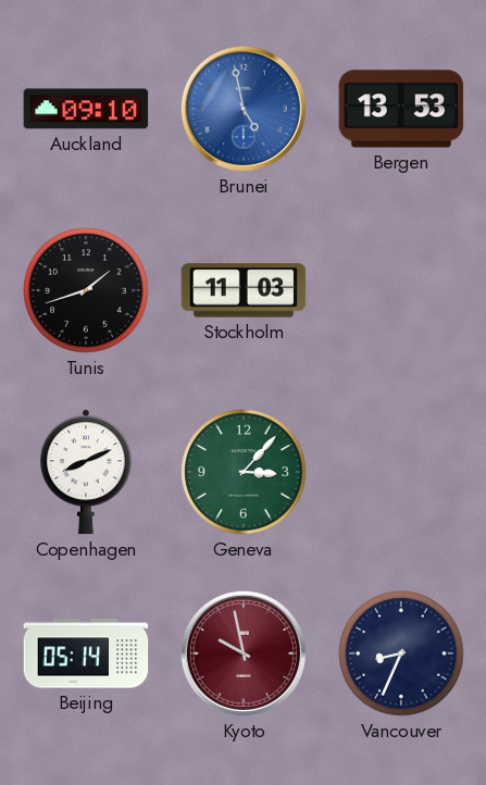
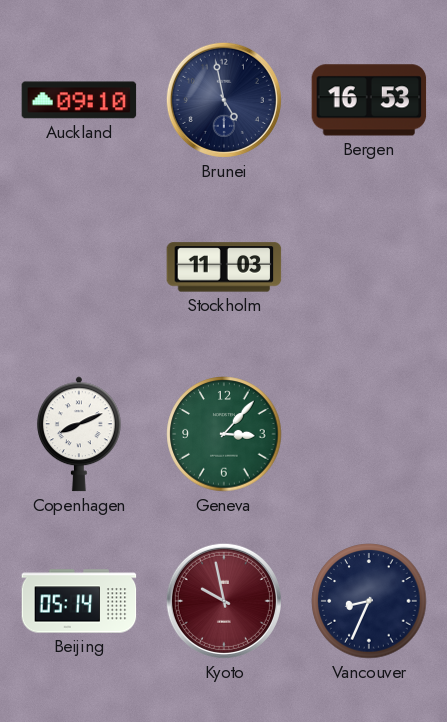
Brunei dial: blue -> navy (224, 100)
Bergen: 13:53 -> 16:53 (369, 100)
Tunis: 1:42 -> none (86, 290)
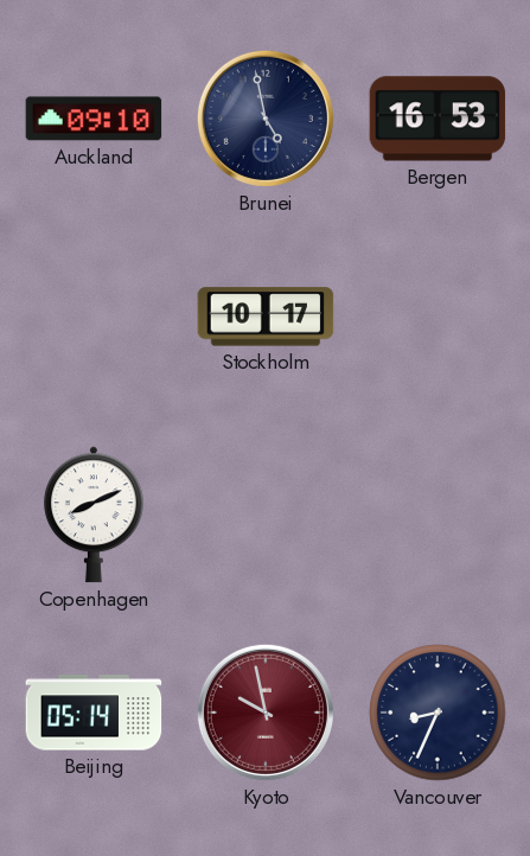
Stockholm: 11:03 -> 10:17 (266, 317)
Geneva: 3:07 -> none (224, 434)
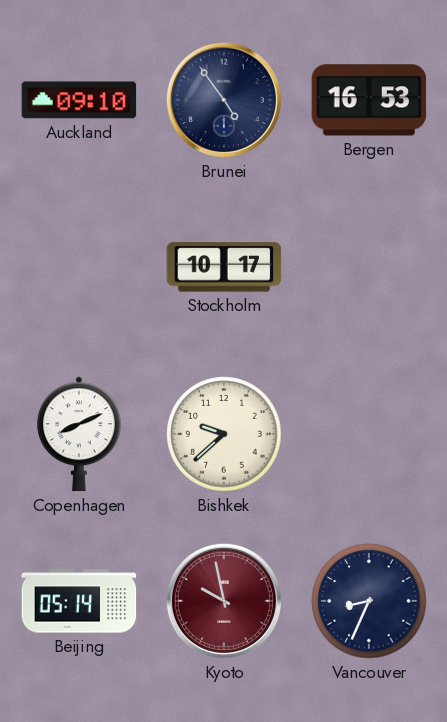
Brunei: 4:58 -> 4:54 (224, 100)
Bishkek: none -> 9:38 (224, 434)
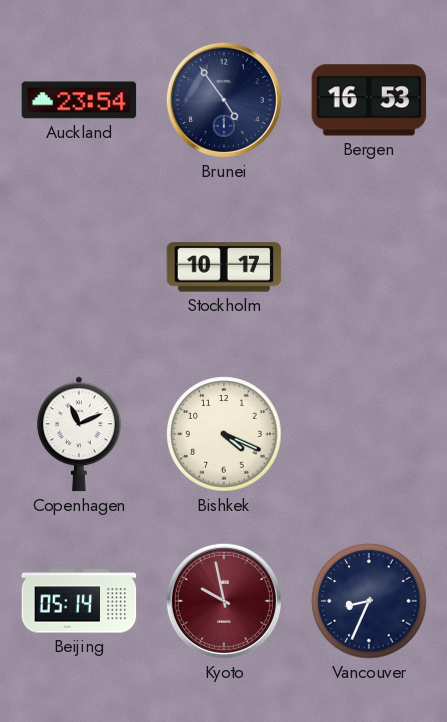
Auckland: 09:10 -> 23:54 (79, 100)
Copenhagen: 8:11 -> 11:11 (79, 434)
Bishkek: 9:38 -> 4:19 (224, 434)
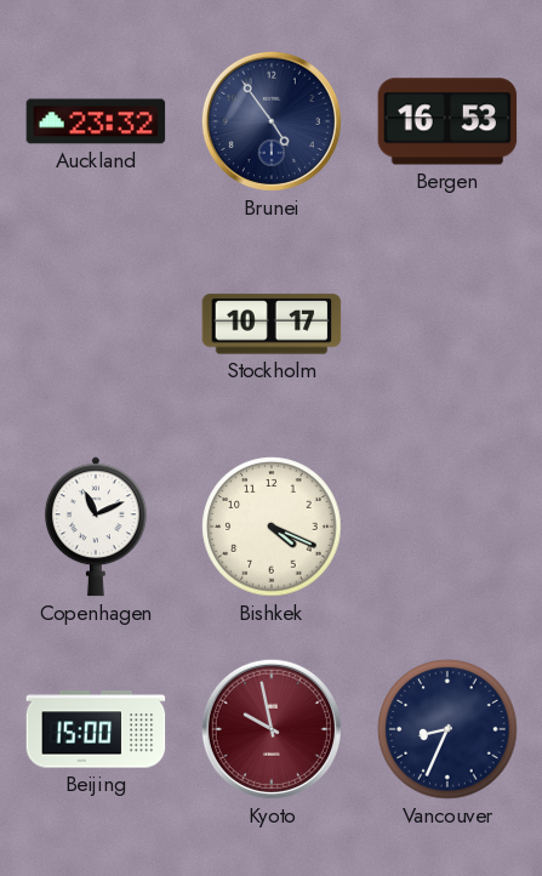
Auckland: 23:54 -> 23:32 (96, 121)
Beijing: 05:14 -> 15:00 (96, 729)
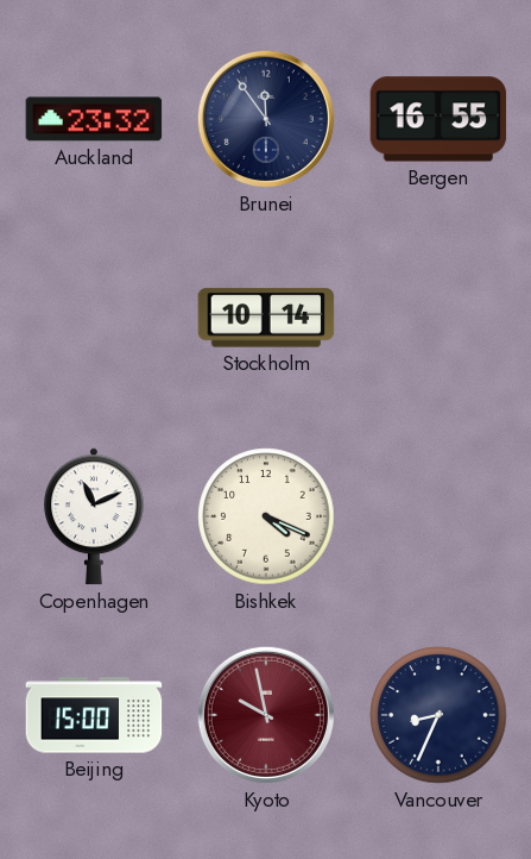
Brunei: 4:54 -> 11:54 (266, 119)
Bergen: 16:53 -> 16:55 (438, 119)
Stockholm: 10:17 -> 10:14 (266, 318)
